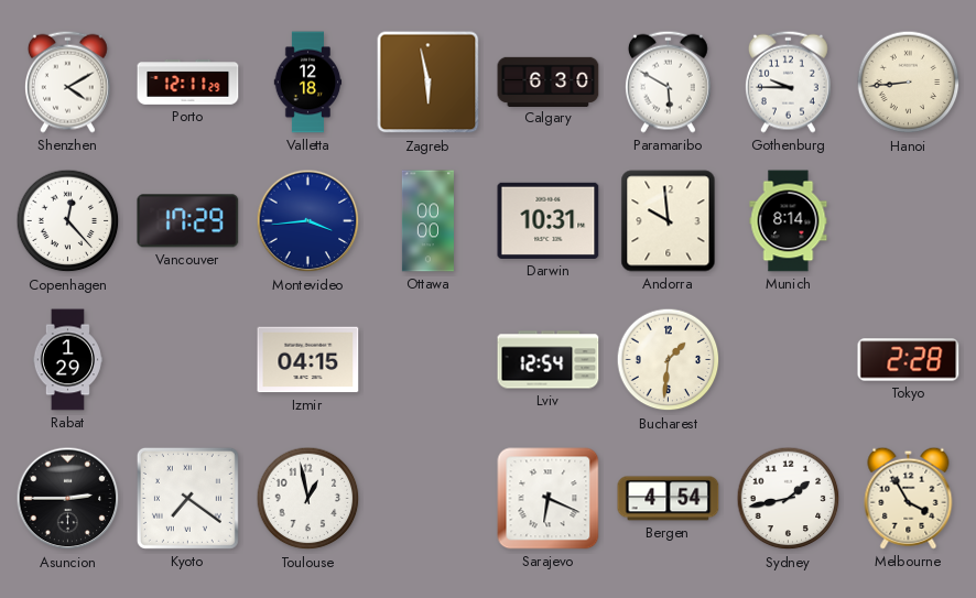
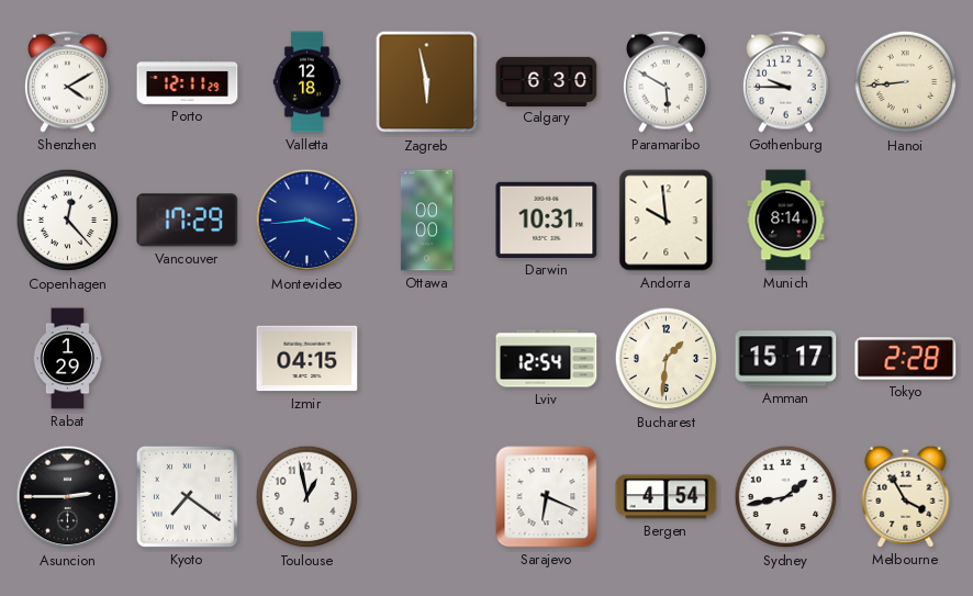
Amman: none -> 15:17 (786, 359)
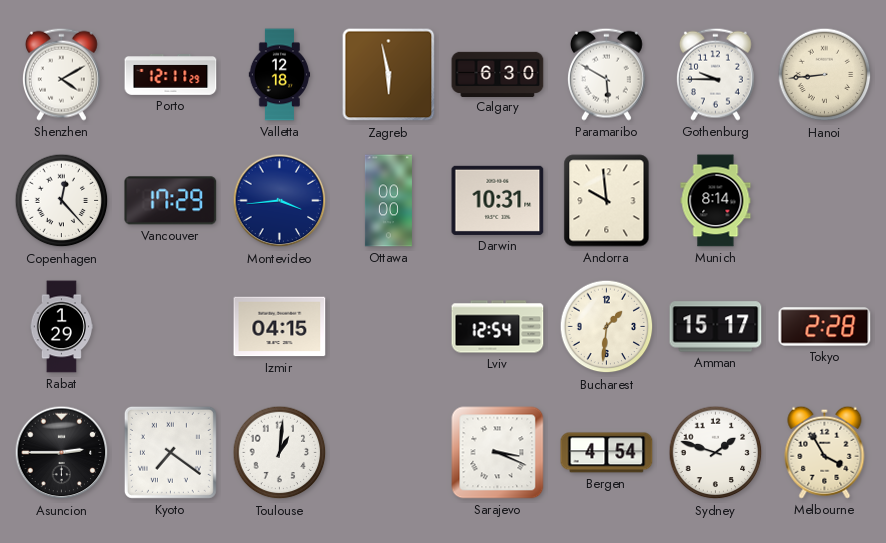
Toulouse: 12:58 -> 1:01 (280, 453)
Sarajevo: 6:19 -> 3:19 (498, 453)
Sydney: 1:43 -> 1:48 (716, 453)
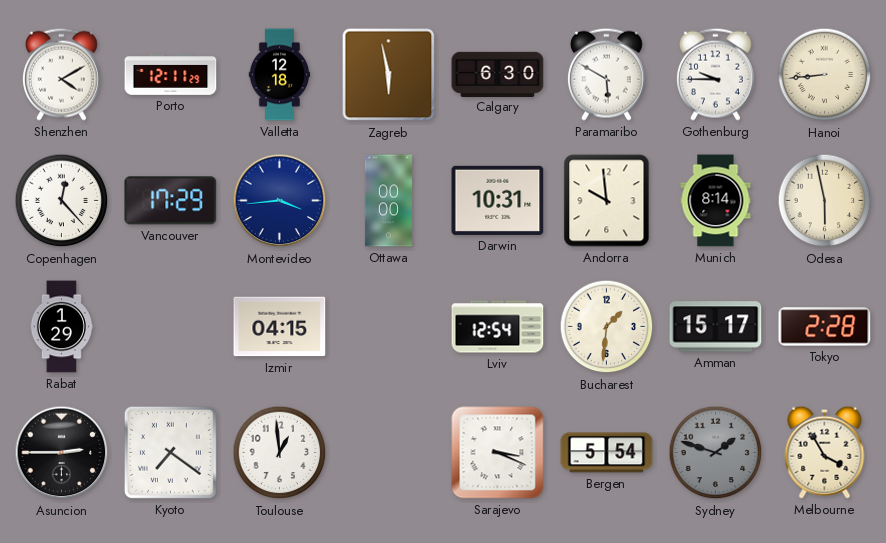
Odesa: none -> 5:58 (825, 201)
Toulouse: 1:01 -> 12:59 (280, 453)
Bergen: 4:54 -> 5:54 (607, 453)
Sydney dial: white -> grey (716, 453)
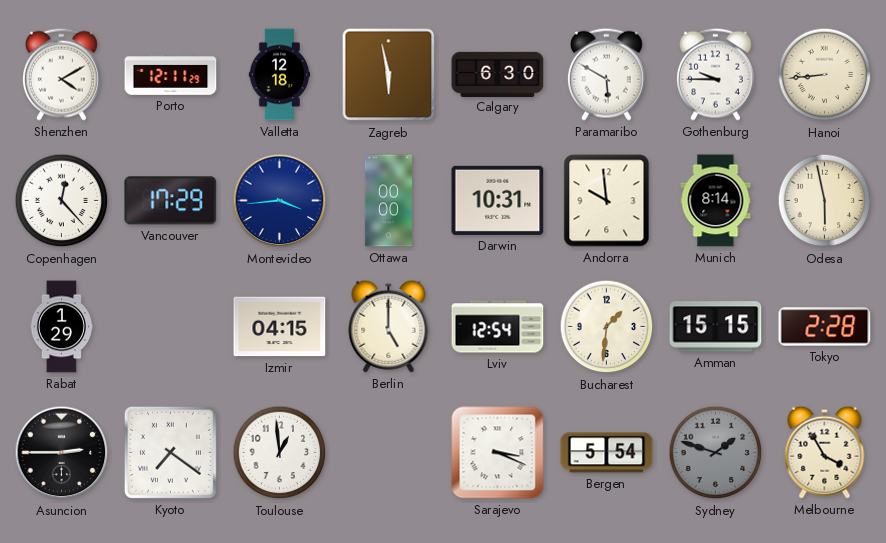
Berlin: none -> 5:00 (389, 326)
Amman: 15:17 -> 15:15 (716, 327)
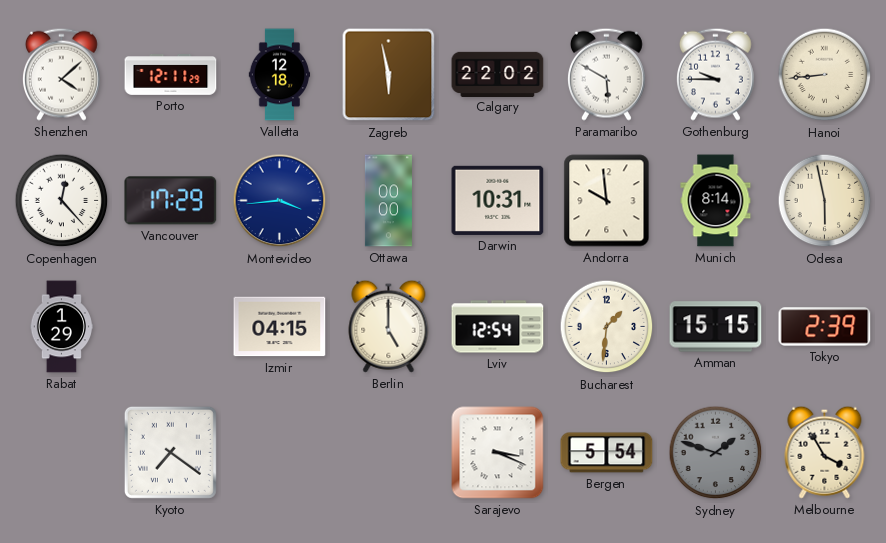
Shenzhen: 4:10 -> 4:08 (61, 74)
Calgary: 6:30 -> 22:02 (498, 74)
Tokyo: 2:28 -> 2:39 (825, 327)
Asuncion: 2:45 -> none (62, 453)
Toulouse: 12:59 -> none (280, 453)
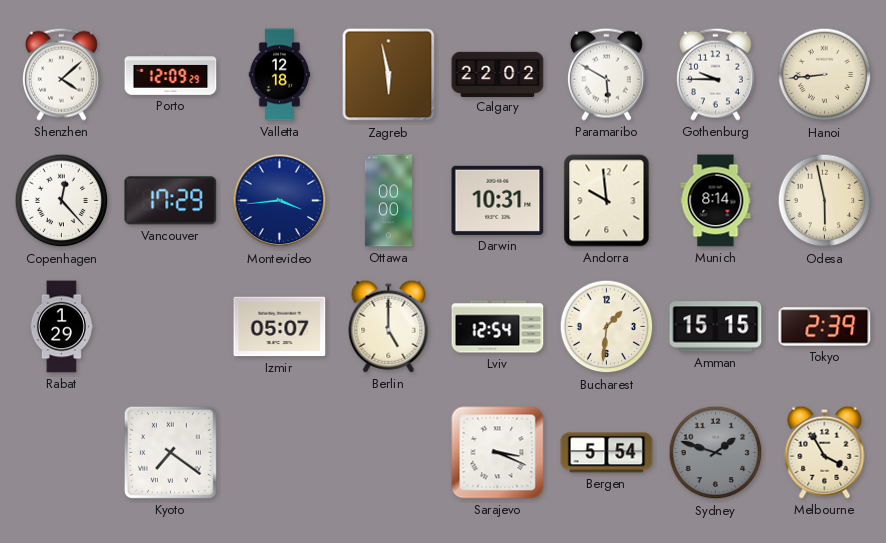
Porto: 12:11 -> 12:09 (171, 75)
Izmir: 04:15 -> 05:07 (280, 327)
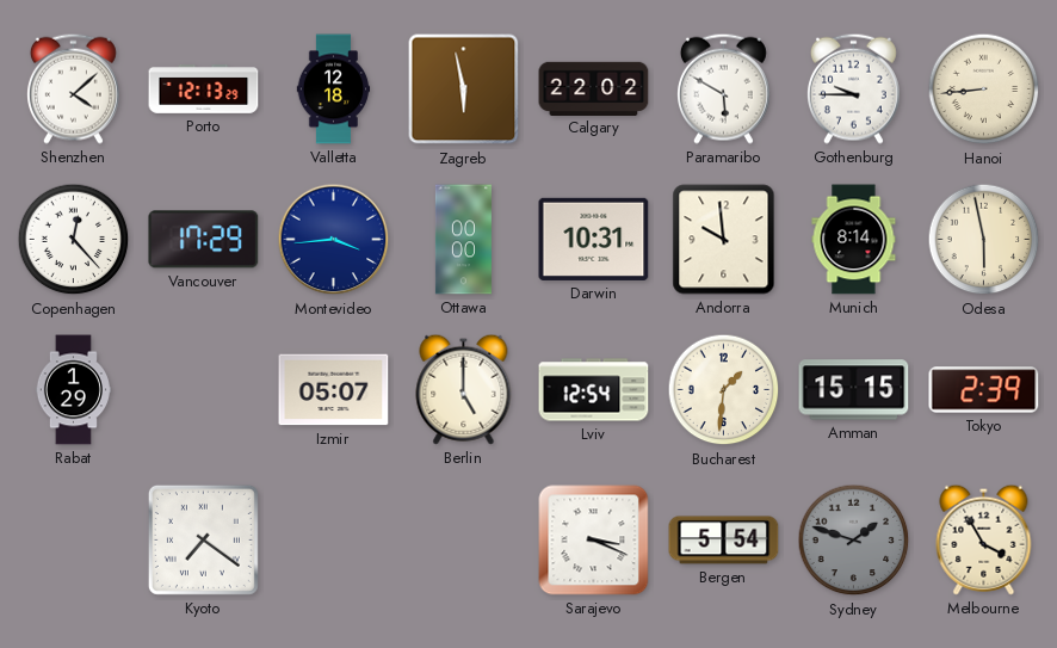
Porto: 12:09 -> 12:13 (204, 90)
